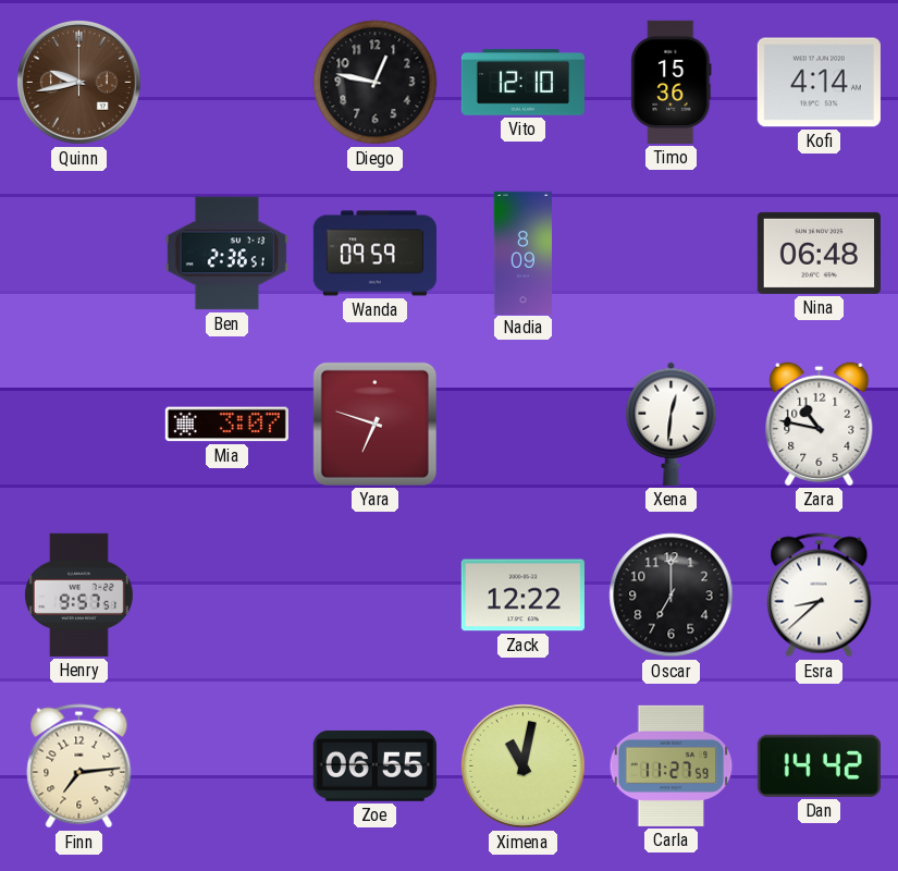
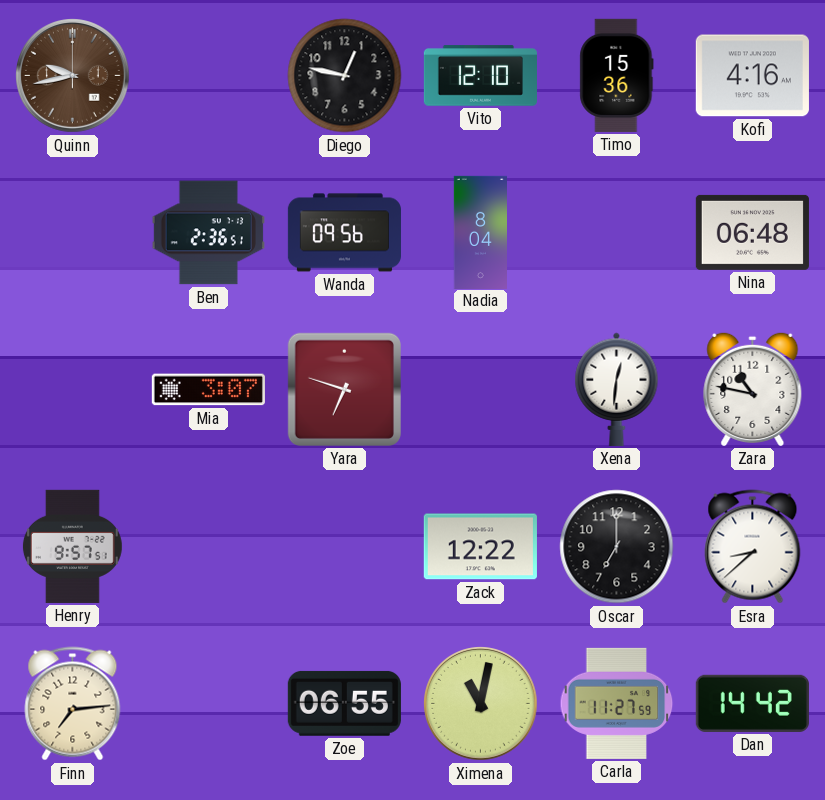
Kofi: 4:14 -> 4:16 (752, 76)
Wanda: 09:59 -> 09:56 (344, 233)
Nadia: 8:09 -> 8:04 (481, 232)
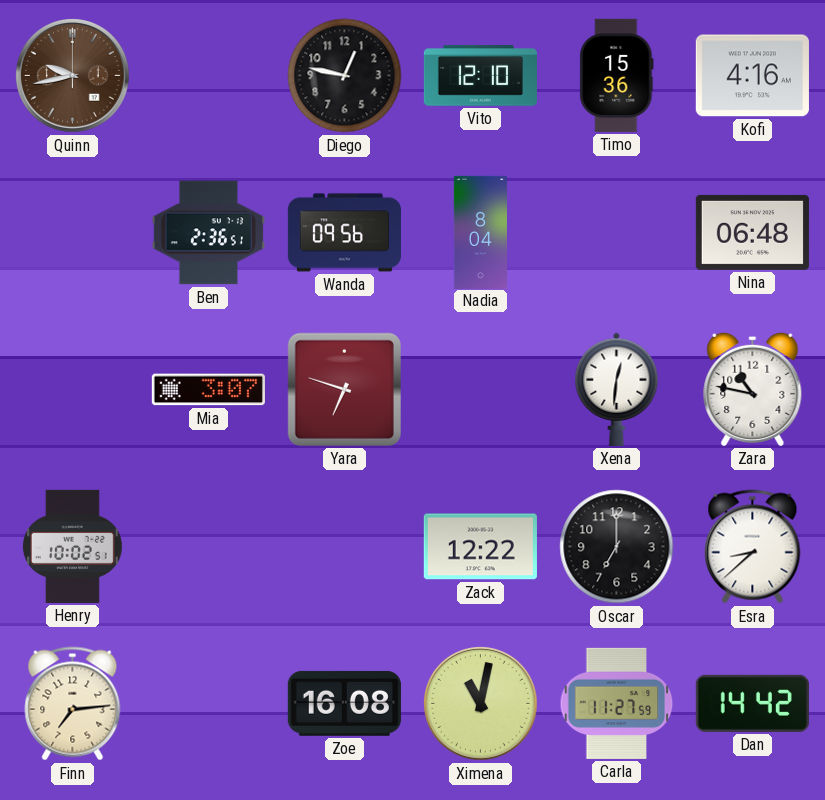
Henry: 9:57 -> 10:02 (72, 546)
Zoe: 06:55 -> 16:08 (344, 703)
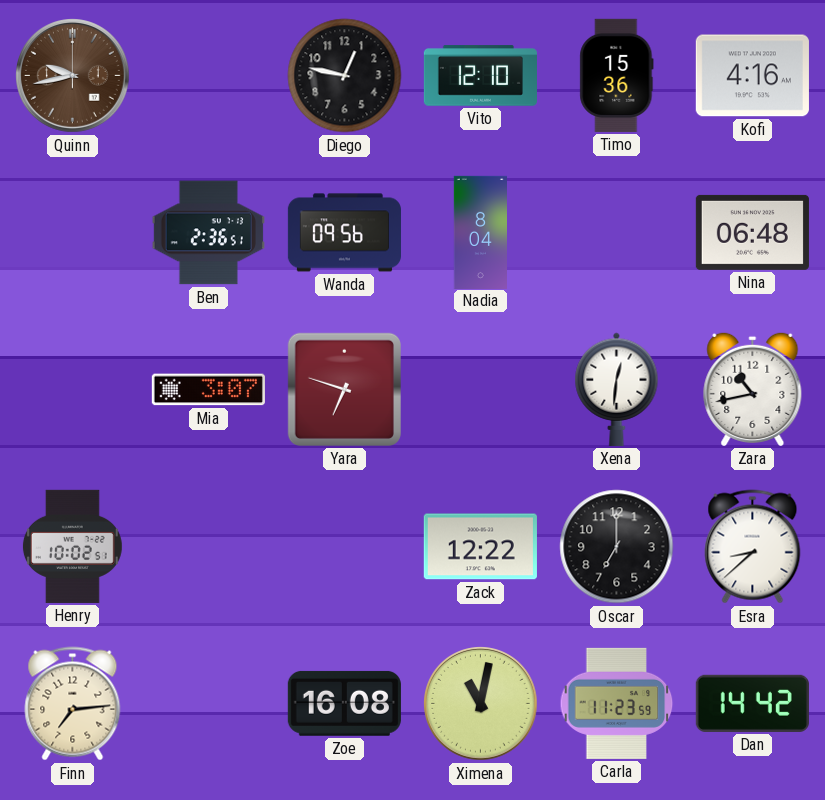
Zara: 10:47 -> 10:43 (753, 389)
Carla: 11:27 -> 11:23 (617, 703)
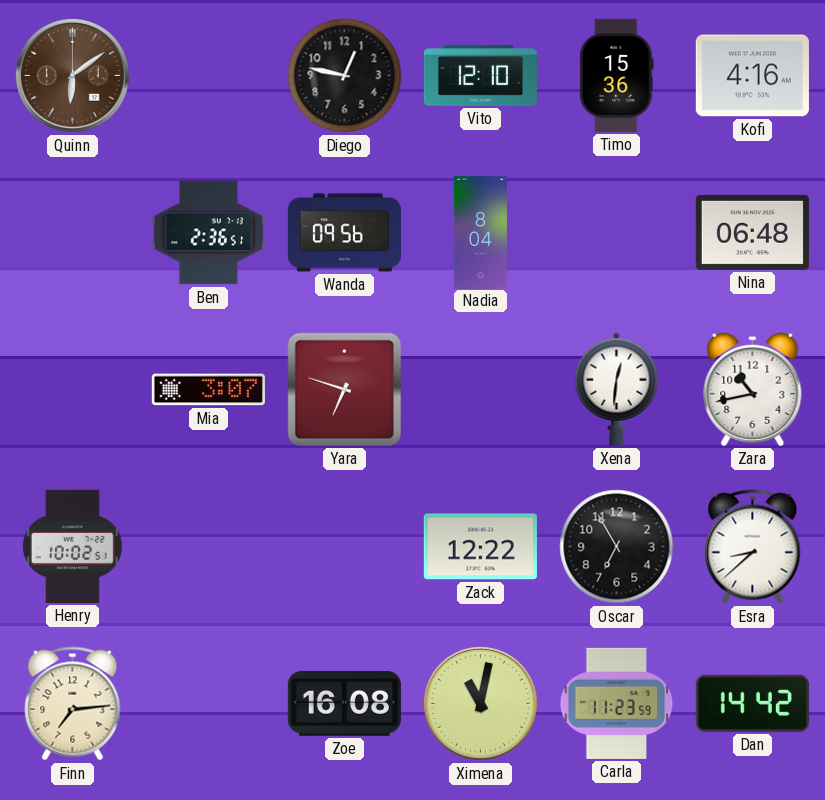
Quinn: 9:43 -> 6:09 (73, 76)
Oscar: 7:00 -> 6:55 (617, 547)
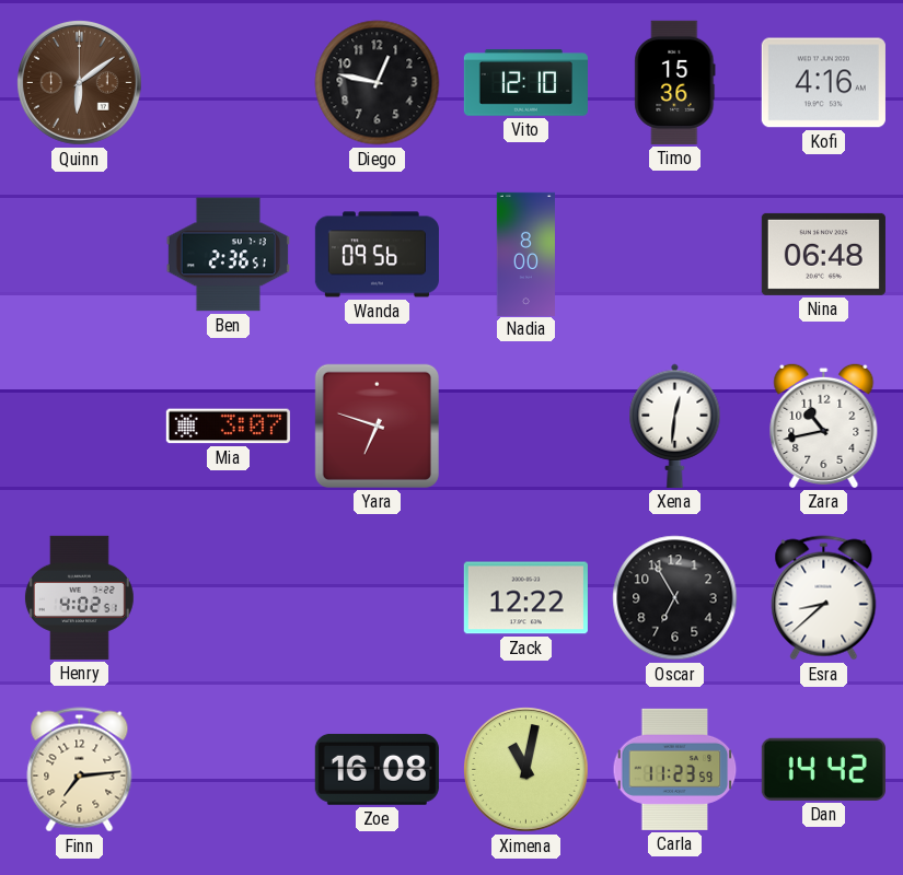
Nadia: 8:04 -> 8:00 (526, 254)
Henry: 10:02 -> 4:02 (79, 597)
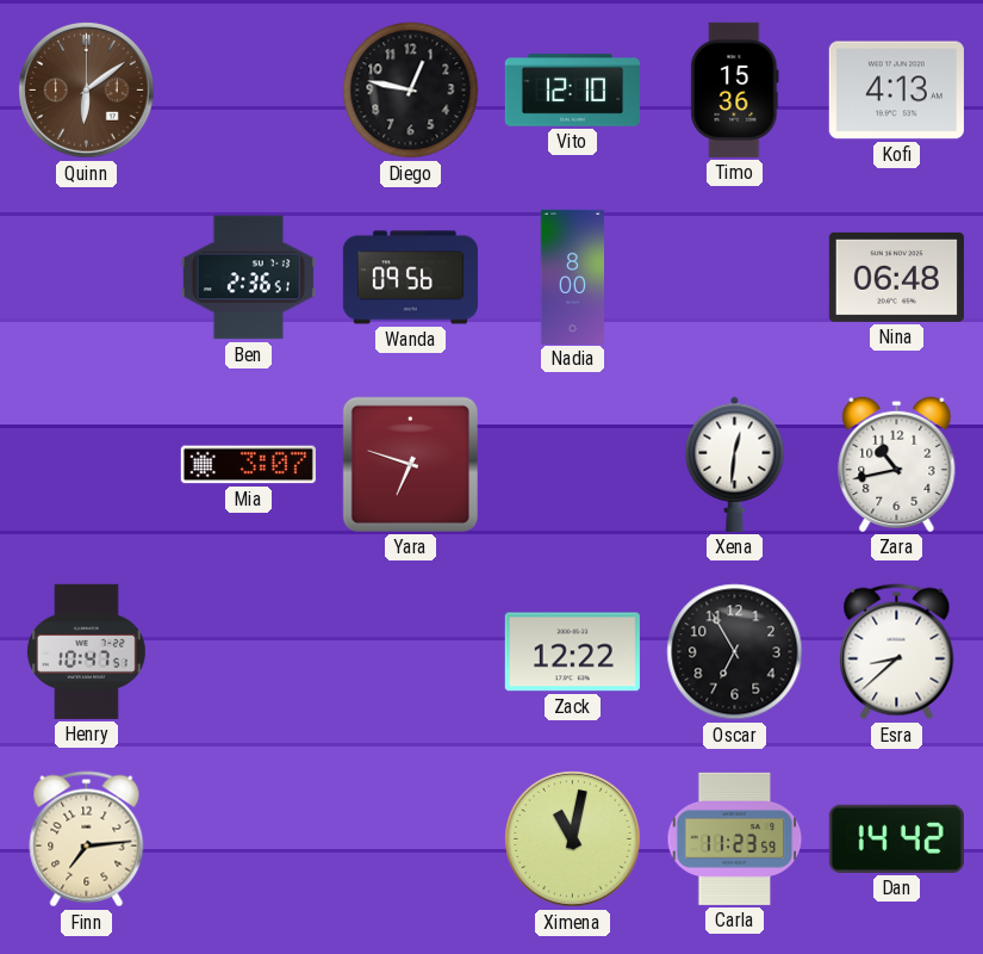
Kofi: 4:16 -> 4:13 (896, 91)
Henry: 4:02 -> 10:47 (86, 651)
Zoe: 16:08 -> none (377, 769)
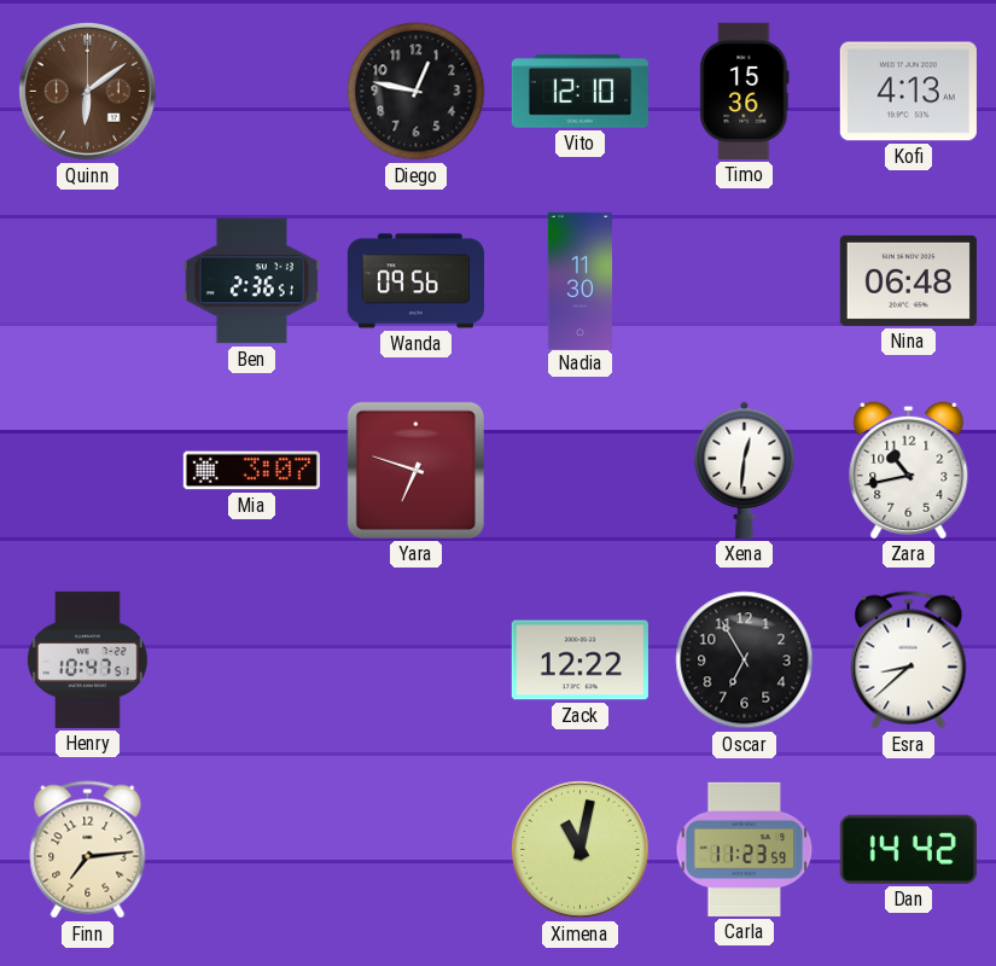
Nadia: 8:00 -> 11:30 (581, 280)
